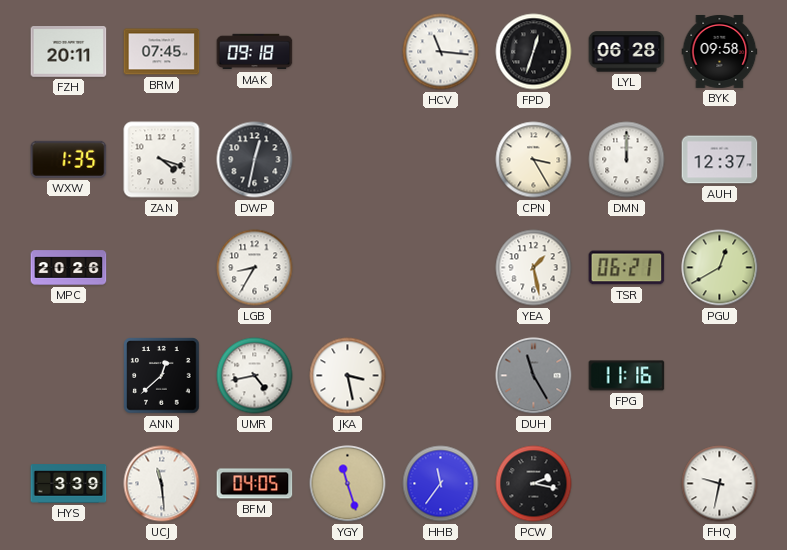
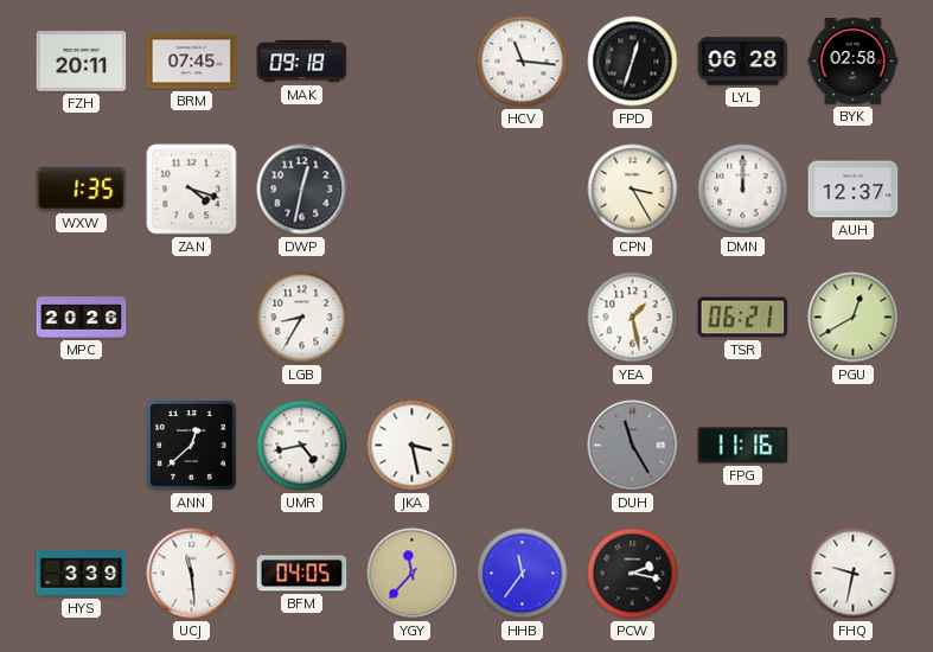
BYK: 09:58 -> 02:58 (854, 60)
YGY: 11:27 -> 11:37 (413, 574)
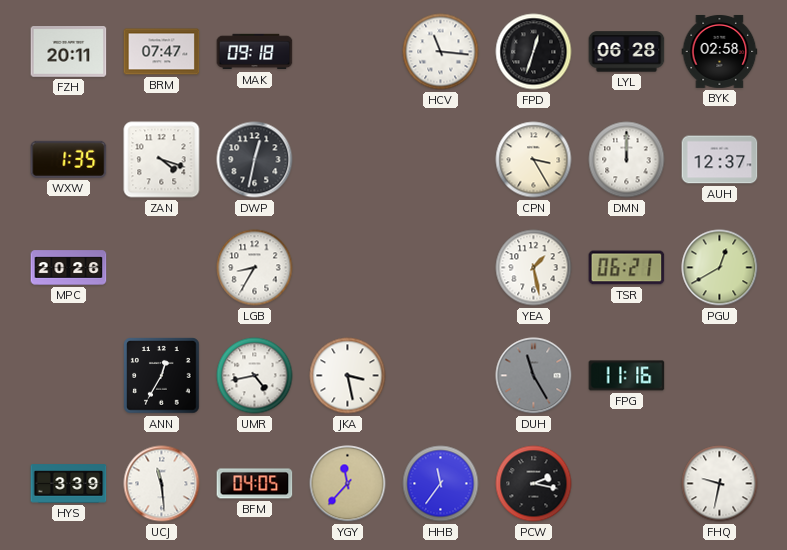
BRM: 07:45 -> 07:47 (162, 52)
ANN: 12:38 -> 12:35 (162, 376)
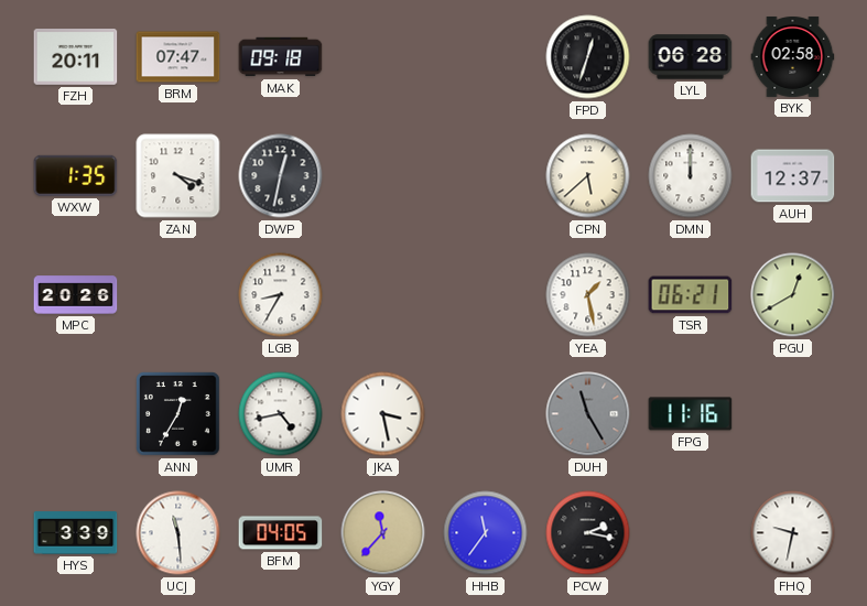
HCV: 11:16 -> none (441, 52)
CPN: 3:25 -> 5:38 (588, 176)
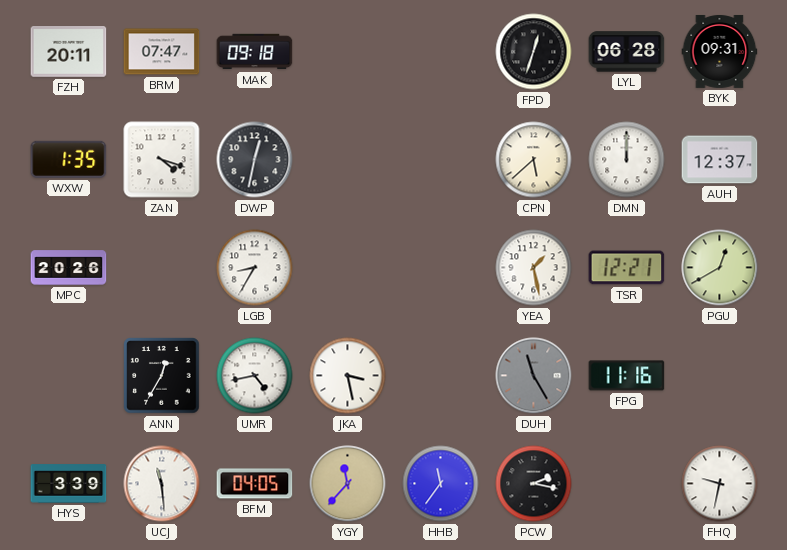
BYK: 02:58 -> 09:31 (720, 51)
TSR: 06:21 -> 12:21 (627, 268)
